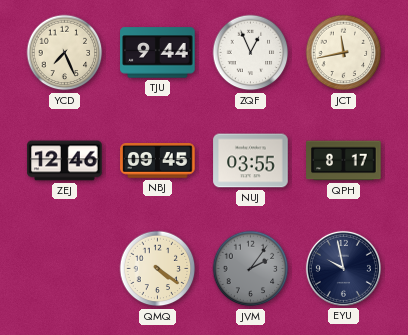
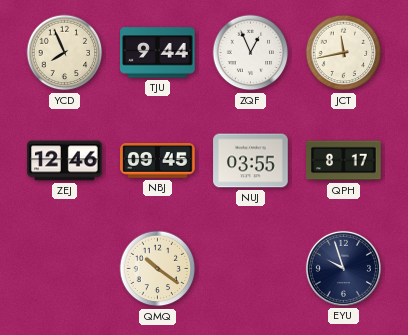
YCD: 7:26 -> 7:56 (65, 53)
QMQ: 4:21 -> 10:21 (158, 269)
JVM: 2:06 -> none (251, 269)
EYU: 9:58 -> 9:57 (343, 268)
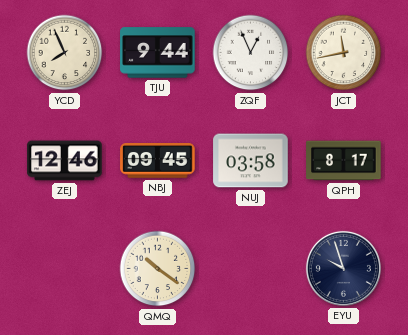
NUJ: 03:55 -> 03:58 (251, 161)
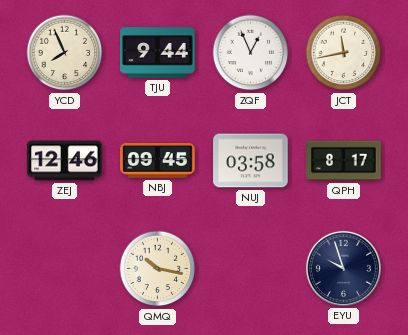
QMQ: 10:21 -> 10:17 (158, 269)
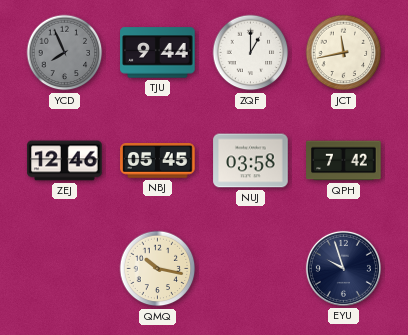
YCD dial: cream -> grey (65, 53)
ZQF: 12:56 -> 1:00 (251, 53)
NBJ: 09:45 -> 05:45 (158, 161)
QPH: 8:17 -> 7:42 (344, 161)
